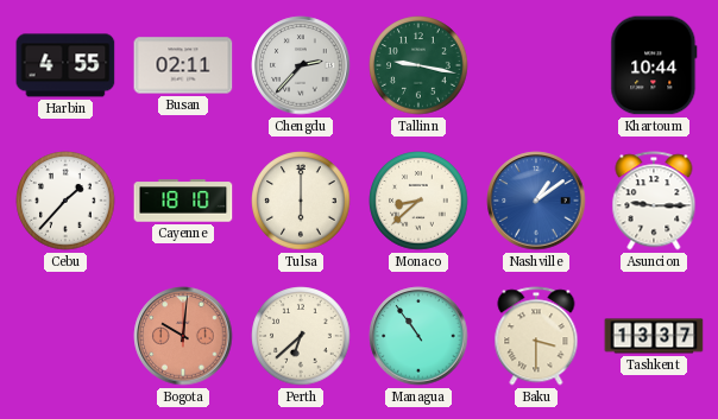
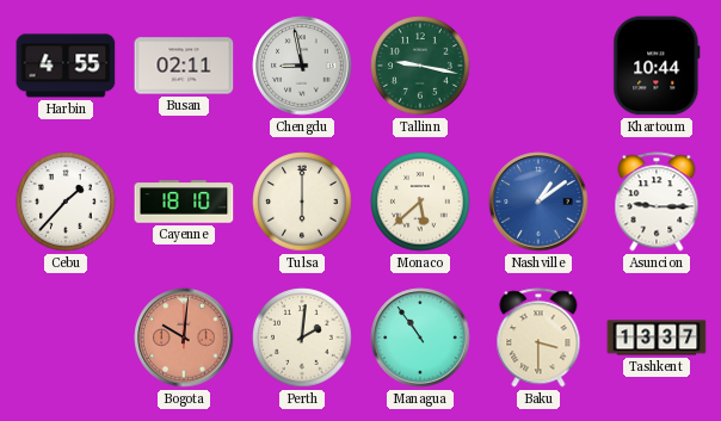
Chengdu: 2:37 -> 8:58 (302, 66)
Monaco: 8:38 -> 5:38 (420, 202)
Perth: 6:38 -> 2:01 (302, 338)
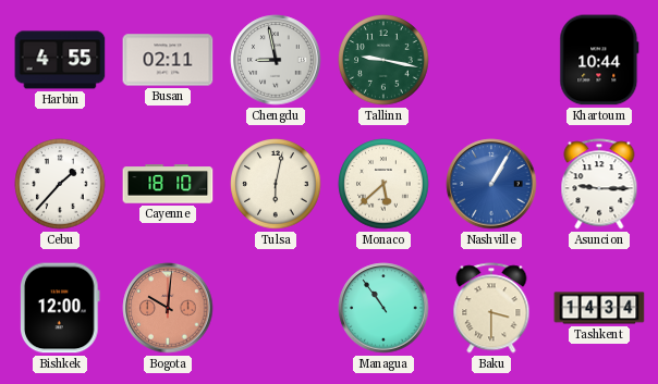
Tulsa: 6:00 -> 6:02 (276, 184)
Nashville: 1:09 -> 1:05 (491, 184)
Bishkek: none -> 12:00 (61, 308)
Perth: 2:01 -> none (302, 338)
Tashkent: 13:37 -> 14:34 (599, 308)
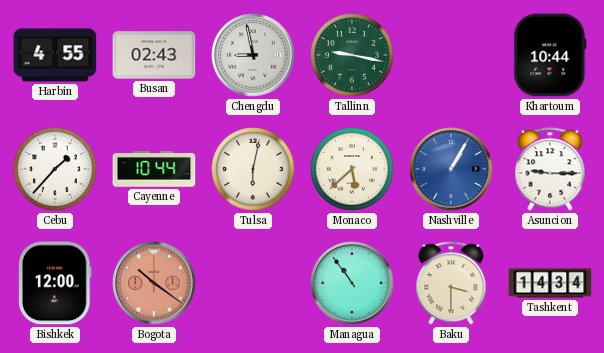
Busan: 02:11 -> 02:43 (154, 55)
Cayenne: 18:10 -> 10:44 (154, 169)
Bogota: 10:01 -> 10:21 (154, 283)
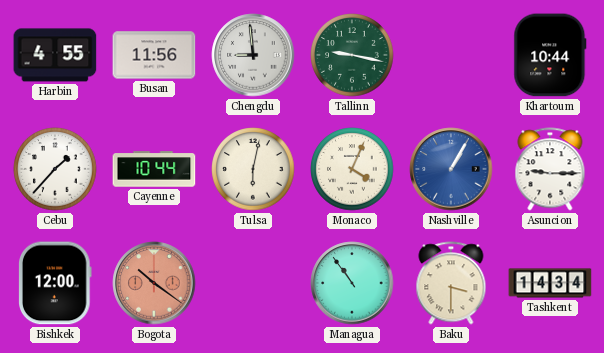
Busan: 02:43 -> 11:56 (154, 55)
Chengdu: 8:58 -> 8:59 (253, 55)
Monaco: 5:38 -> 4:04 (352, 169)
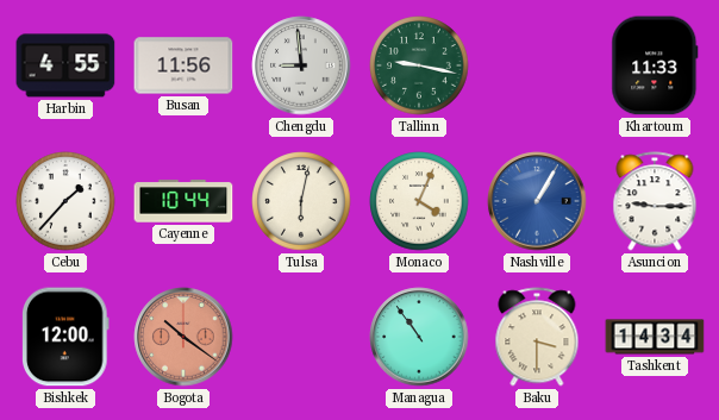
Khartoum: 10:44 -> 11:33 (655, 65)
